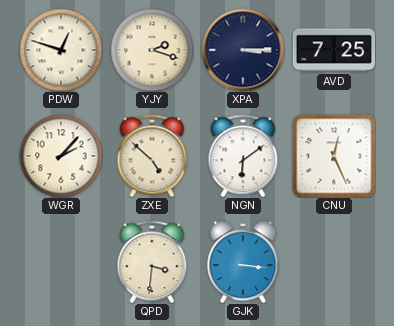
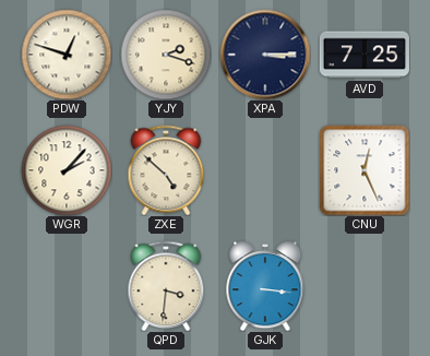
NGN: 6:09 -> none (243, 156)
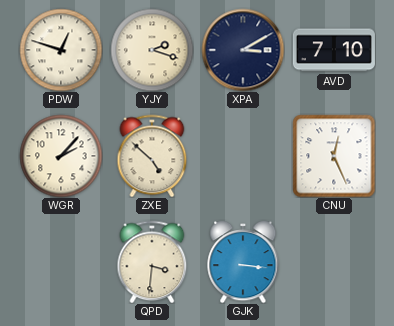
XPA: 3:15 -> 3:10 (243, 50)
AVD: 7:25 -> 7:10 (334, 50)
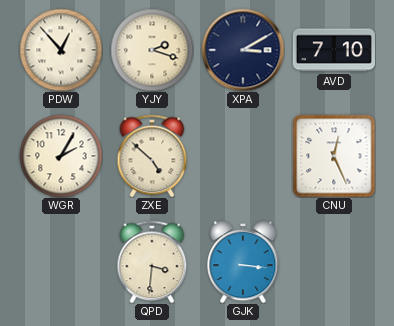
PDW: 12:48 -> 12:53 (61, 50)
WGR: 2:07 -> 2:05 (61, 156)
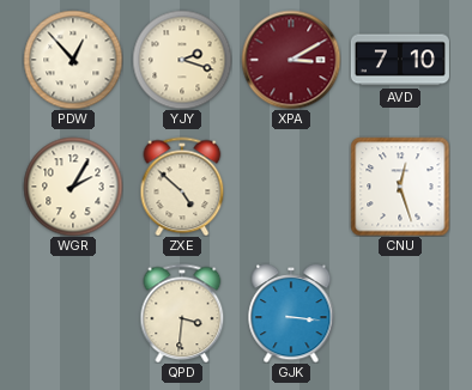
XPA dial: navy -> burgundy (291, 60)
CNU: 12:26 -> 12:27 (400, 187)
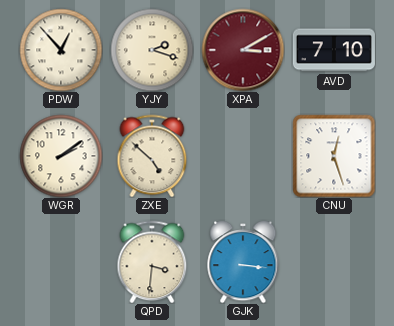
WGR: 2:05 -> 2:09 (61, 156)
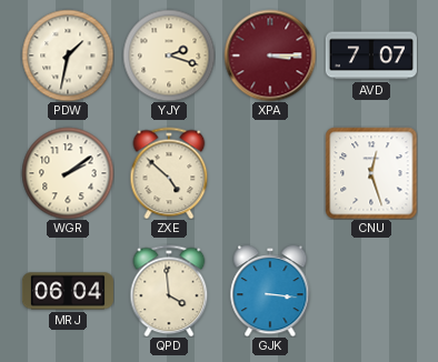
PDW: 12:53 -> 1:32 (68, 56)
XPA: 3:10 -> 3:15 (270, 56)
AVD: 7:10 -> 7:07 (371, 56)
MRJ: none -> 06:04 (68, 291)
QPD: 3:31 -> 3:59 (169, 291)
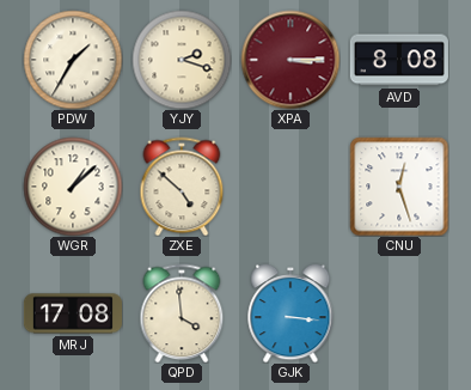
PDW: 1:32 -> 1:35 (73, 60)
AVD: 7:07 -> 8:08 (399, 60)
WGR: 2:09 -> 1:08 (73, 187)
MRJ: 06:04 -> 17:08 (73, 313)
